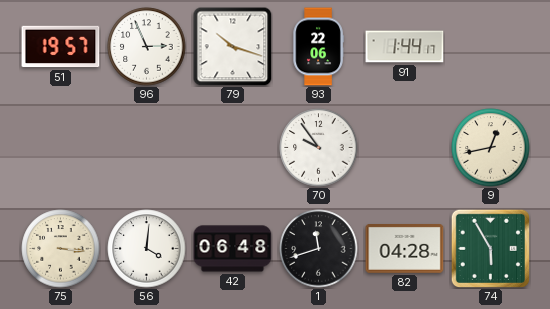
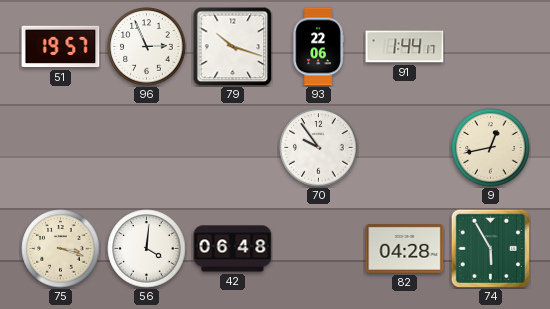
75: 3:16 -> 3:18 (61, 249)
1: 11:42 -> none (319, 249)
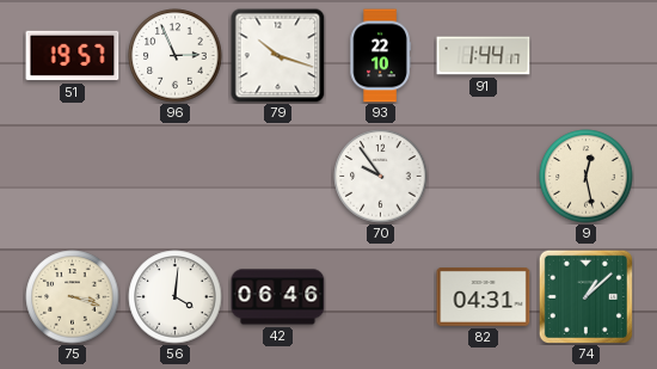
93: 22:06 -> 22:10 (380, 56)
9: 12:43 -> 12:28 (587, 177)
42: 06:48 -> 06:46 (278, 297)
82: 04:28 -> 04:31 (484, 297)
74: 5:55 -> 1:08 (585, 296)
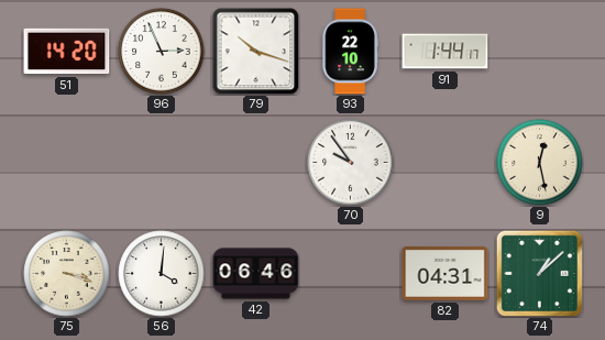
51: 19:57 -> 14:20 (67, 52)
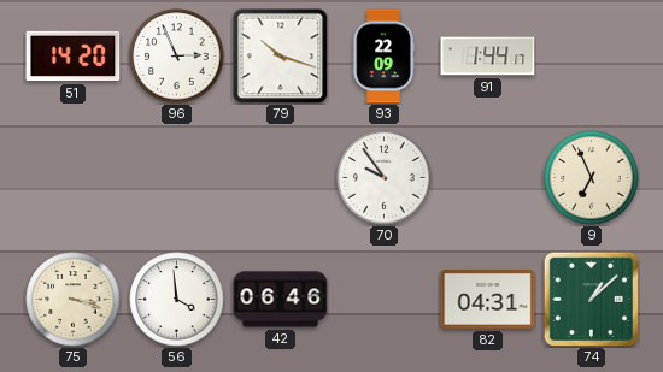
93: 22:10 -> 22:09 (383, 57)
9: 12:28 -> 6:56 (592, 178)
56: 4:01 -> 3:59 (177, 300)
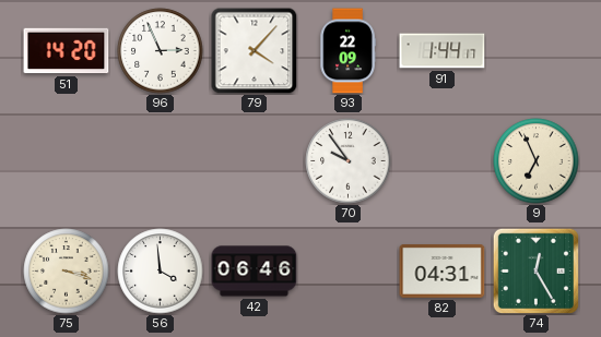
79: 10:18 -> 4:07 (255, 51)
74: 1:08 -> 12:25 (535, 270)
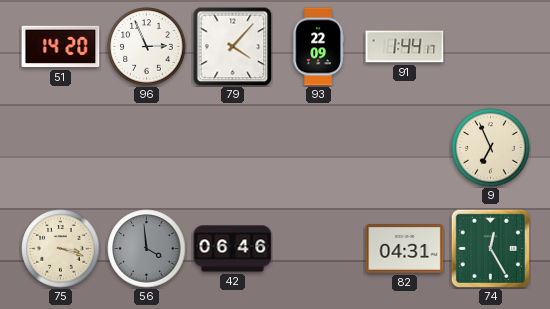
70: 9:54 -> none (349, 161)
56 dial: white -> grey (147, 249)
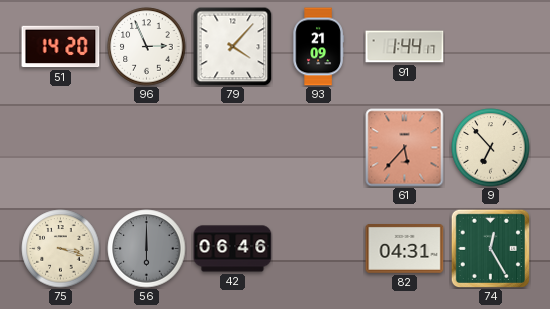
93: 22:09 -> 21:09 (318, 47)
61: none -> 5:37 (405, 148)
9: 6:56 -> 6:53 (491, 148)
56: 3:59 -> 6:00 (147, 249)
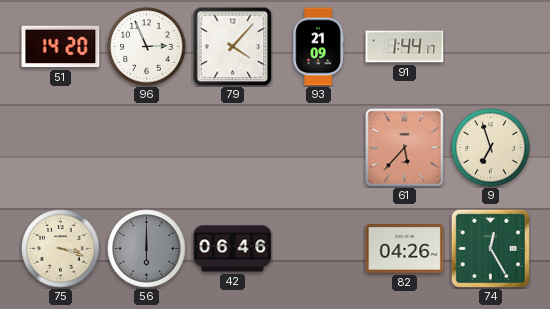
9: 6:53 -> 6:57 (491, 148)
82: 04:31 -> 04:26 (405, 249)
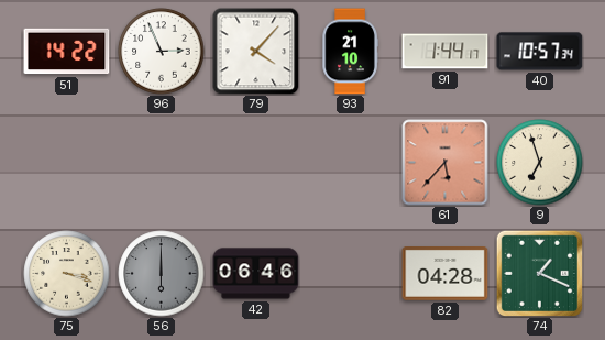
51: 14:20 -> 14:22 (67, 52)
93: 21:09 -> 21:10 (350, 52)
40: none -> 10:57 (540, 52)
82: 04:26 -> 04:28 (446, 274)
74: 12:25 -> 1:19 (539, 273)
